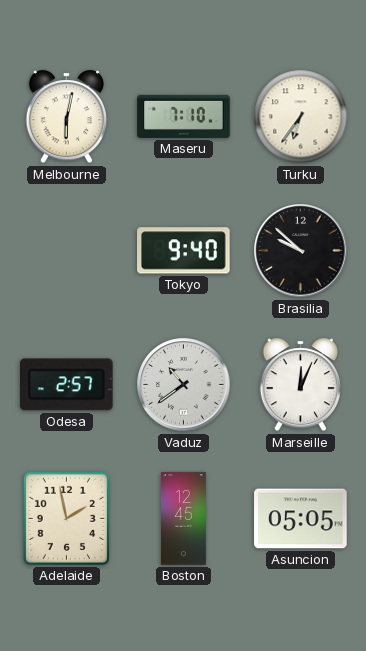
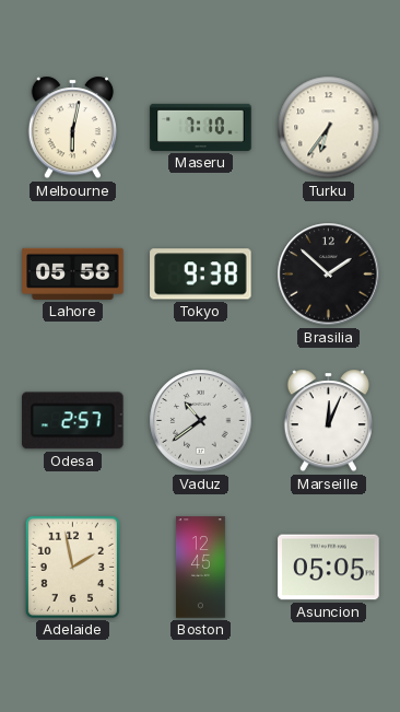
Lahore: none -> 05:58 (73, 273)
Tokyo: 9:40 -> 9:38 (201, 275)
Brasilia: 9:52 -> 1:52 (329, 275)
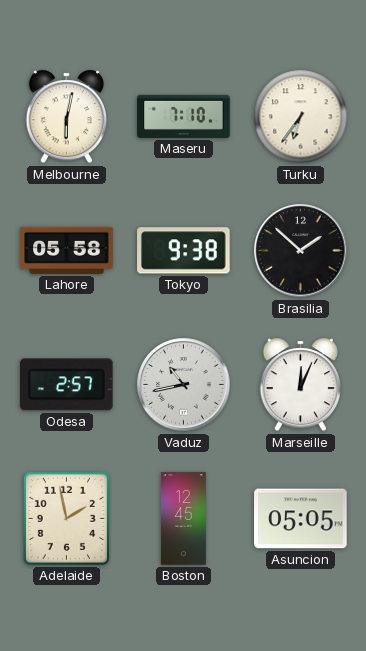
Vaduz: 10:39 -> 10:43 (184, 385)
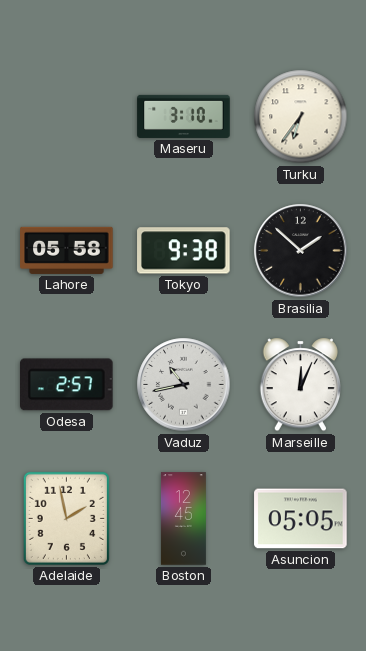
Melbourne: 6:02 -> none (66, 117)
Maseru: 7:10 -> 3:10 (184, 116)
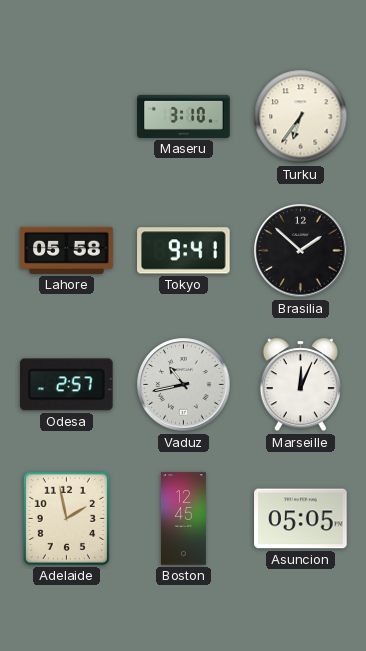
Tokyo: 9:38 -> 9:41 (184, 251)
